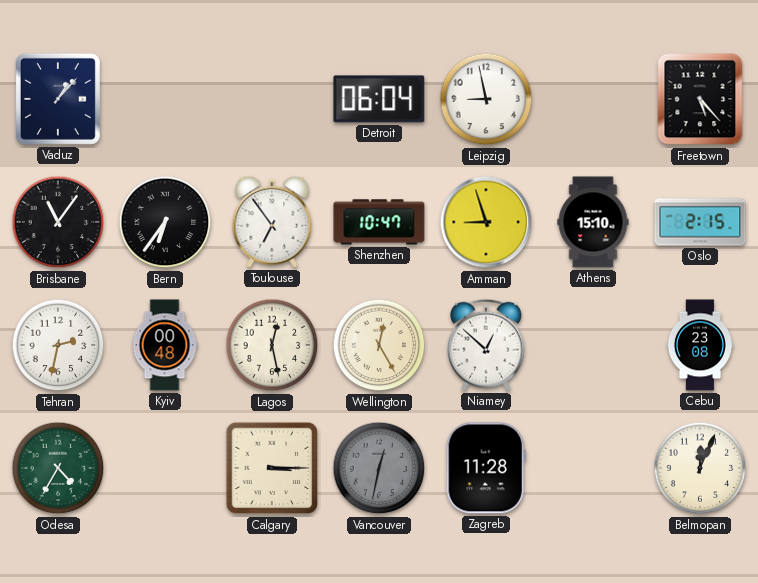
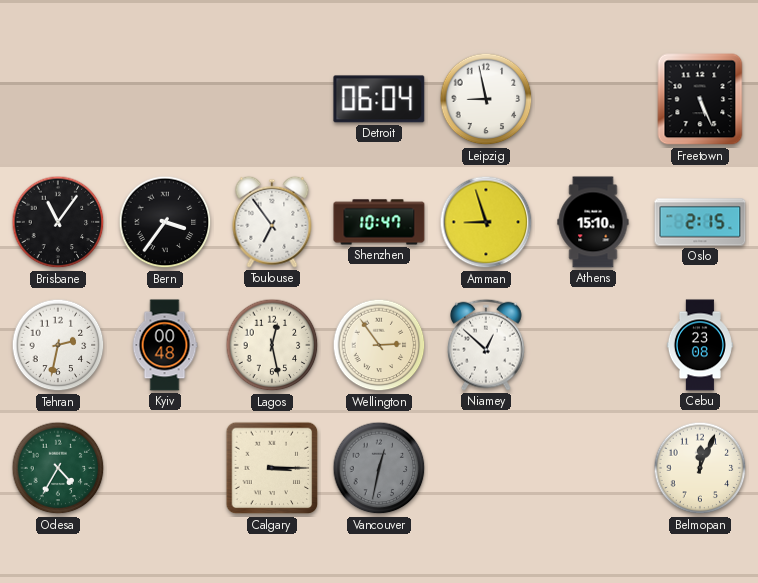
Vaduz: 1:07 -> none (58, 99)
Freetown: 5:23 -> 5:26 (700, 99)
Bern: 6:36 -> 3:36 (165, 222)
Wellington: 12:25 -> 2:54 (379, 345)
Zagreb: 11:28 -> none (486, 468)
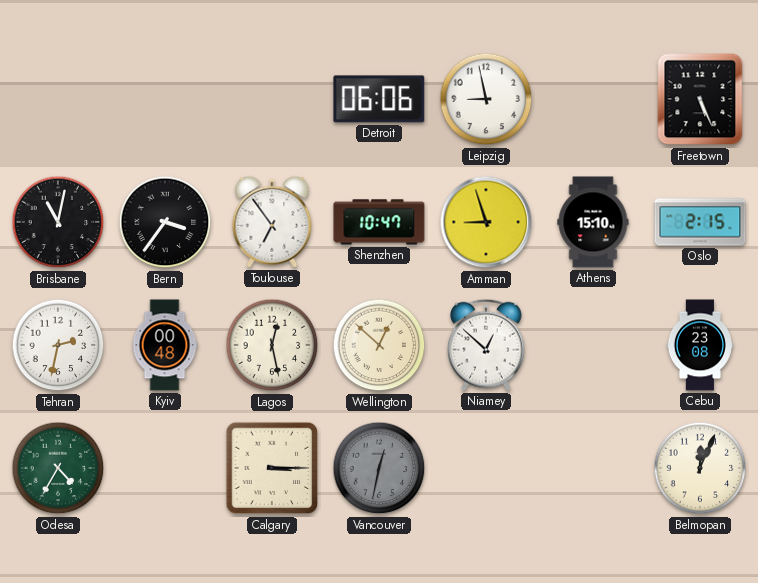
Detroit: 06:04 -> 06:06 (379, 99)
Brisbane: 11:06 -> 11:02 (58, 222)
Wellington: 2:54 -> 12:52 (379, 345)
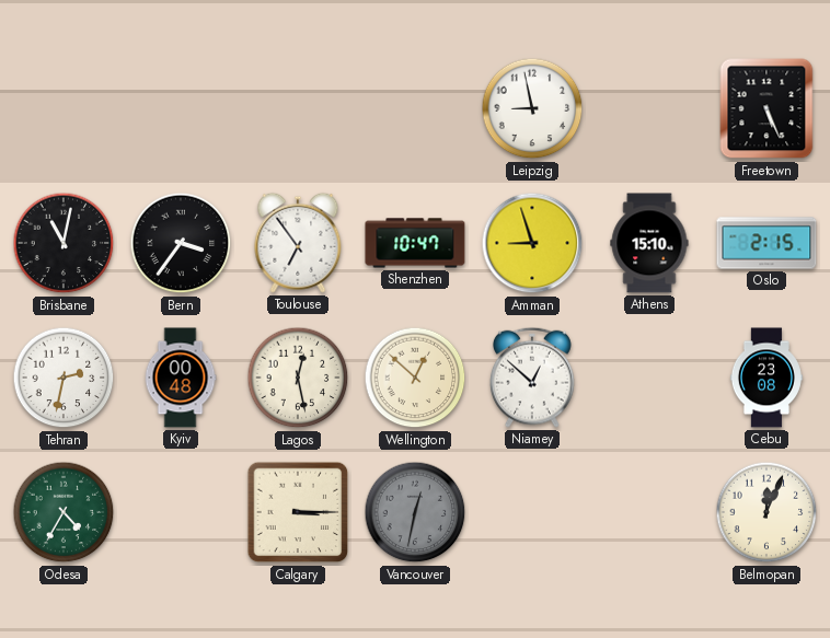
Detroit: 06:06 -> none (379, 99)
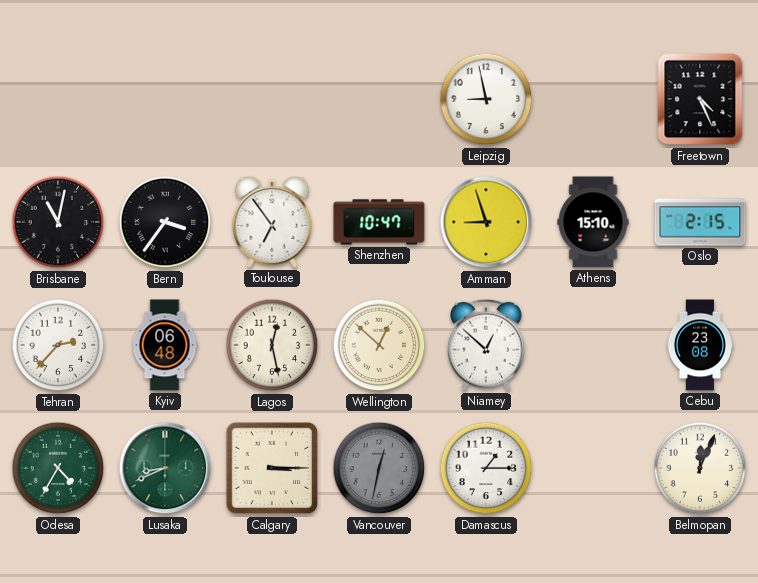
Freetown: 5:26 -> 4:26 (700, 99)
Tehran: 2:32 -> 2:37 (58, 345)
Kyiv: 00:48 -> 06:48 (165, 345)
Lusaka: none -> 8:41 (165, 468)
Damascus: none -> 1:15 (486, 468)
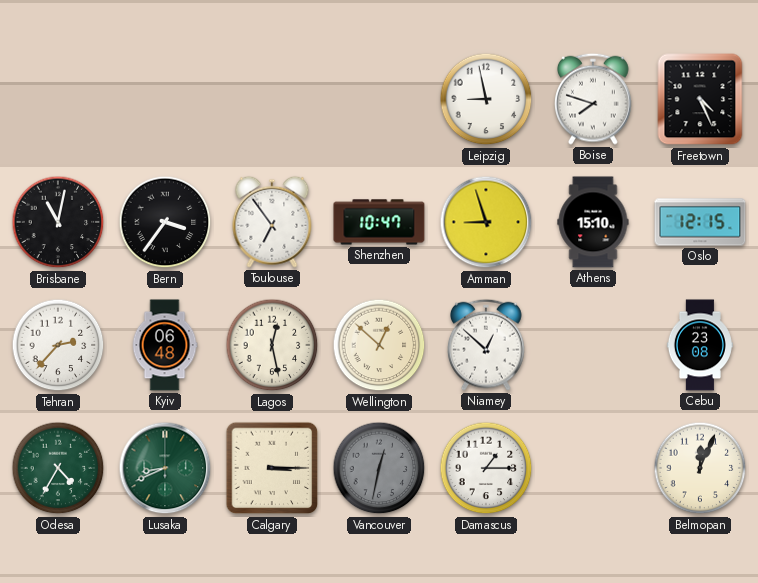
Boise: none -> 7:48 (594, 99)
Oslo: 2:15 -> 12:15 (700, 222)
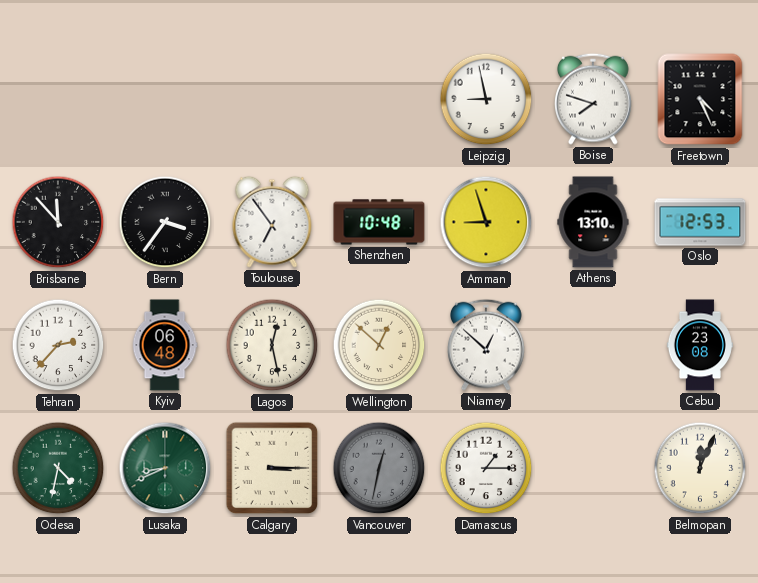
Brisbane: 11:02 -> 11:53 (58, 222)
Shenzhen: 10:47 -> 10:48 (379, 222)
Athens: 15:10 -> 13:10 (593, 222)
Oslo: 12:15 -> 12:53 (700, 222)
Odesa: 4:35 -> 4:32 (58, 468)
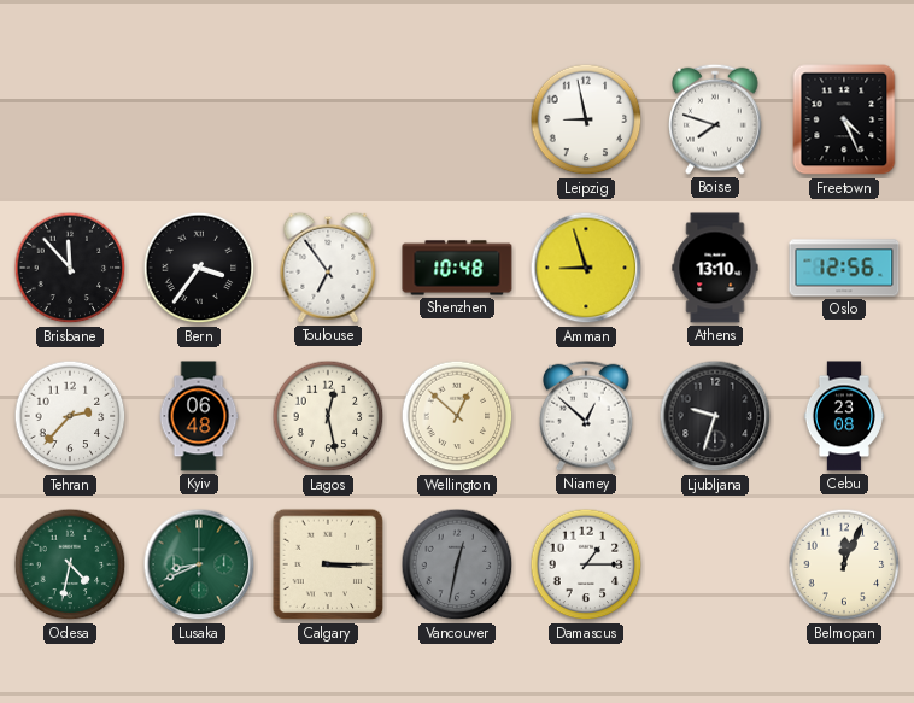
Oslo: 12:53 -> 12:56 (844, 268)
Ljubljana: none -> 9:33 (715, 416)
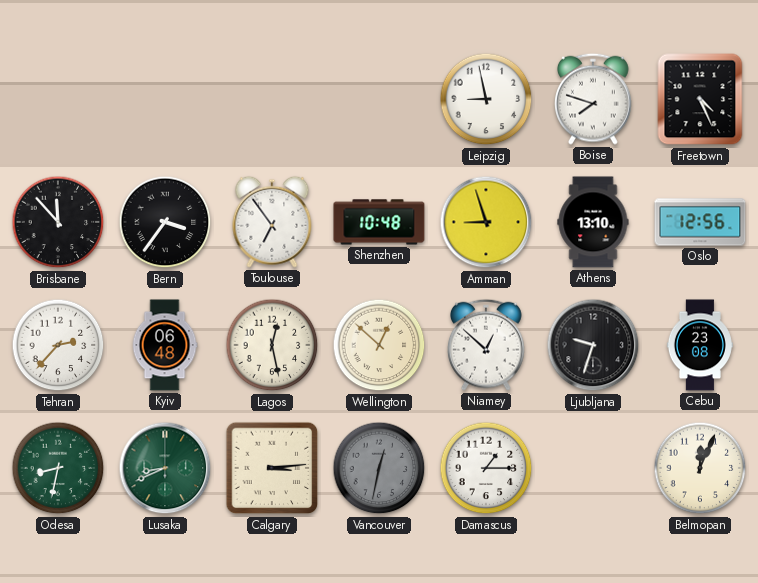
Odesa: 4:32 -> 8:32 (58, 468)
Calgary: 3:15 -> 3:14 (272, 468)
